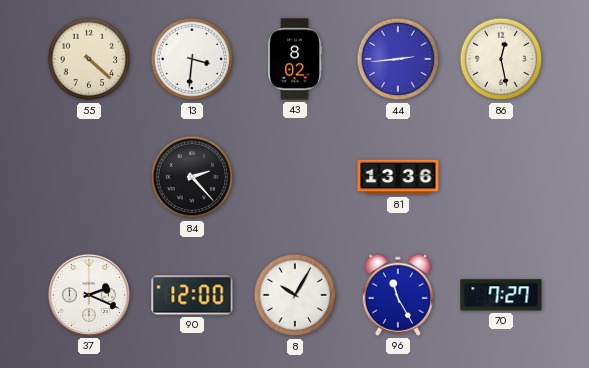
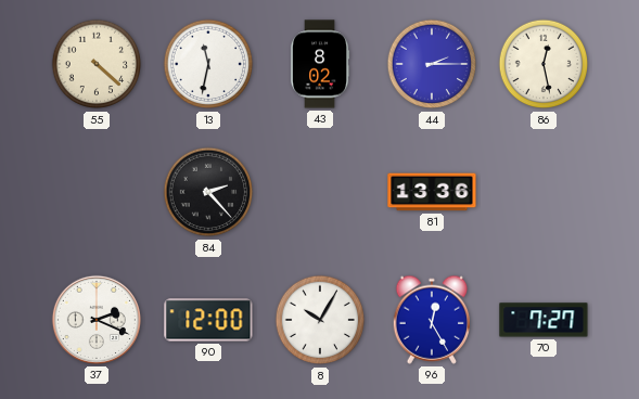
13: 3:31 -> 11:32 (208, 64)
44: 2:44 -> 2:15 (432, 64)
96: 11:25 -> 12:25 (432, 320)
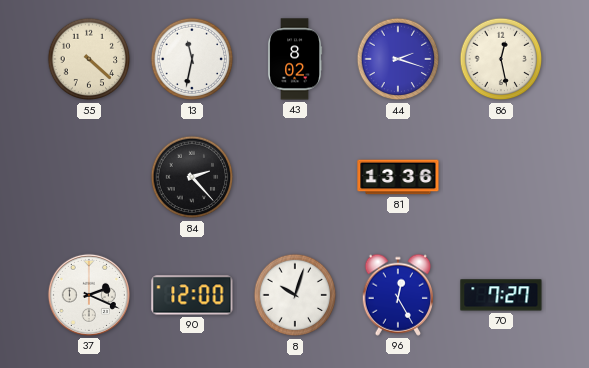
44: 2:15 -> 2:18 (398, 59)
8: 10:05 -> 10:03 (295, 295)
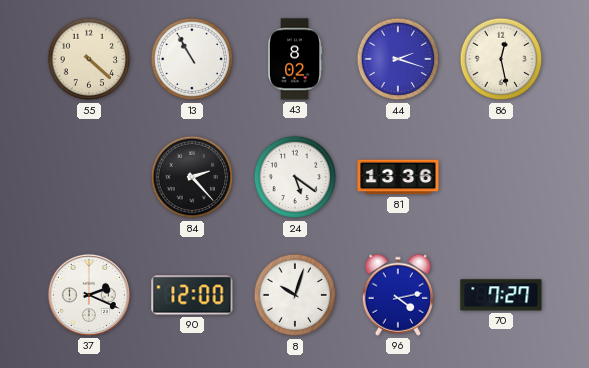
13: 11:32 -> 10:55 (192, 59)
24: none -> 5:21 (295, 177)
96: 12:25 -> 4:13 (398, 295)
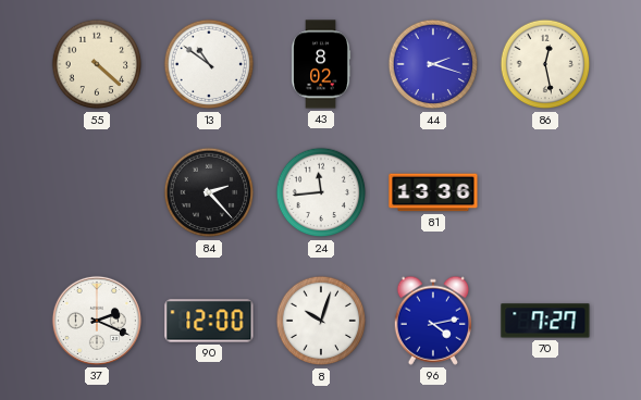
13: 10:55 -> 10:51 (209, 64)
24: 5:21 -> 11:44 (321, 192)
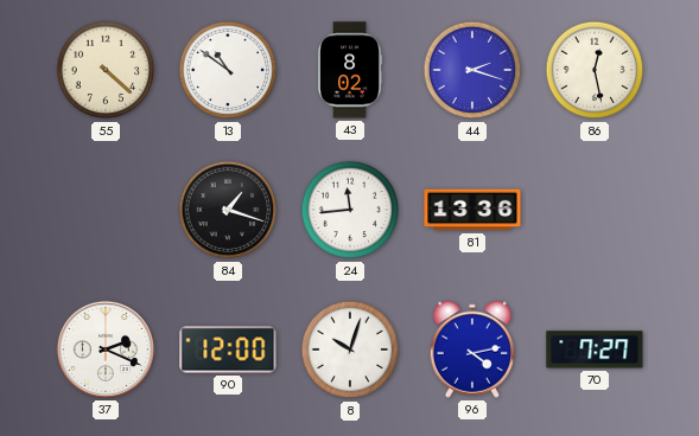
84: 2:23 -> 1:18 (228, 210)
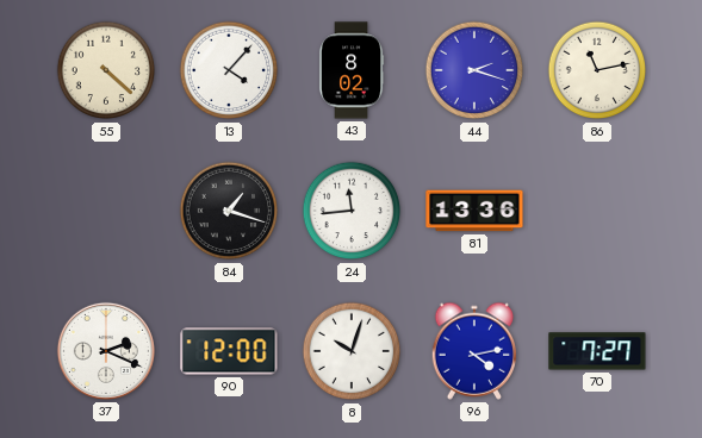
13: 10:51 -> 4:07 (229, 70)
86: 12:28 -> 11:13 (597, 70)
